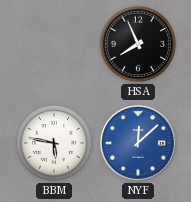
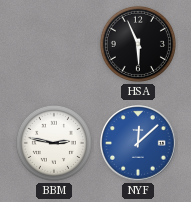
HSA: 7:56 -> 5:56 (138, 44)
BBM: 5:47 -> 2:47 (54, 143)
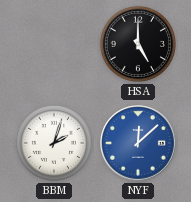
HSA: 5:56 -> 5:00 (138, 44)
BBM: 2:47 -> 2:03 (54, 143)
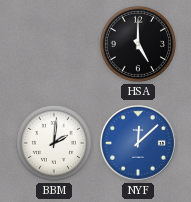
BBM: 2:03 -> 2:01 (54, 143)
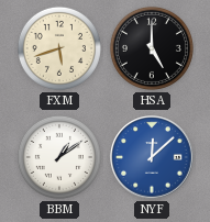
FXM: none -> 5:42 (59, 48)
BBM: 2:01 -> 1:09 (59, 157)
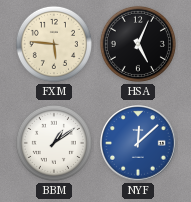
FXM: 5:42 -> 5:46 (54, 44)
HSA: 5:00 -> 5:04 (138, 44)
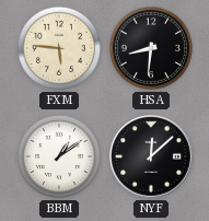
HSA: 5:04 -> 8:31 (151, 48)
NYF dial: blue -> black (151, 156)
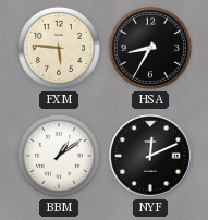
HSA: 8:31 -> 8:35 (150, 48)
NYF: 12:08 -> 12:11 (150, 156)
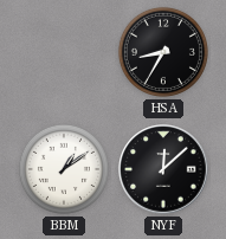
FXM: 5:46 -> none (59, 48)
NYF: 12:11 -> 12:08 (163, 169)
